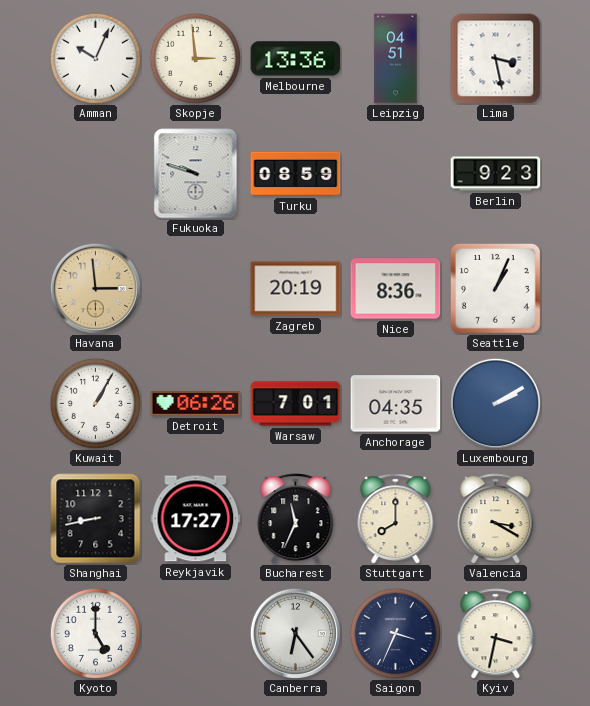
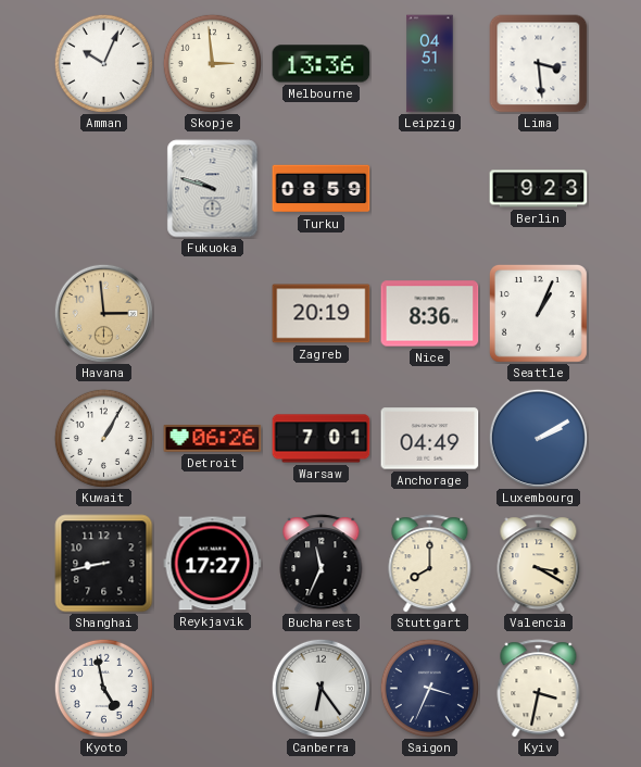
Lima: 3:28 -> 3:29 (539, 64)
Anchorage: 04:35 -> 04:49 (430, 439)
Kyoto: 5:00 -> 4:58 (103, 688)
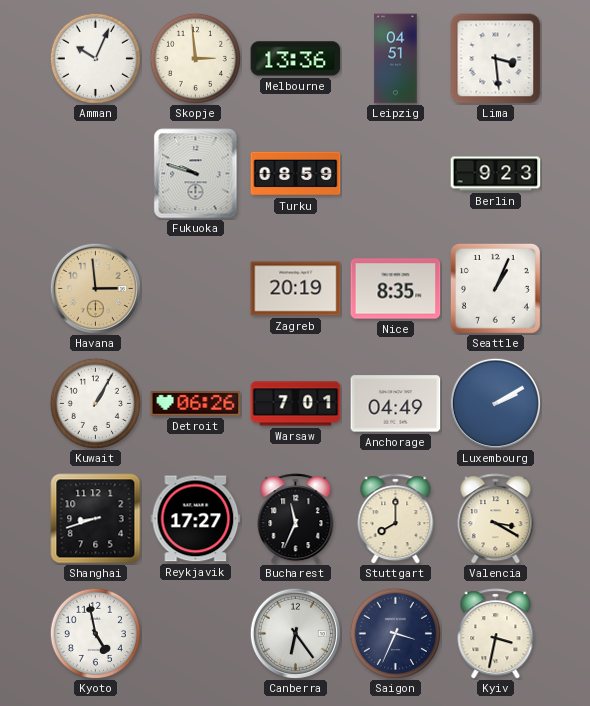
Nice: 8:36 -> 8:35 (396, 289)
Shanghai: 8:43 -> 8:42 (96, 519)
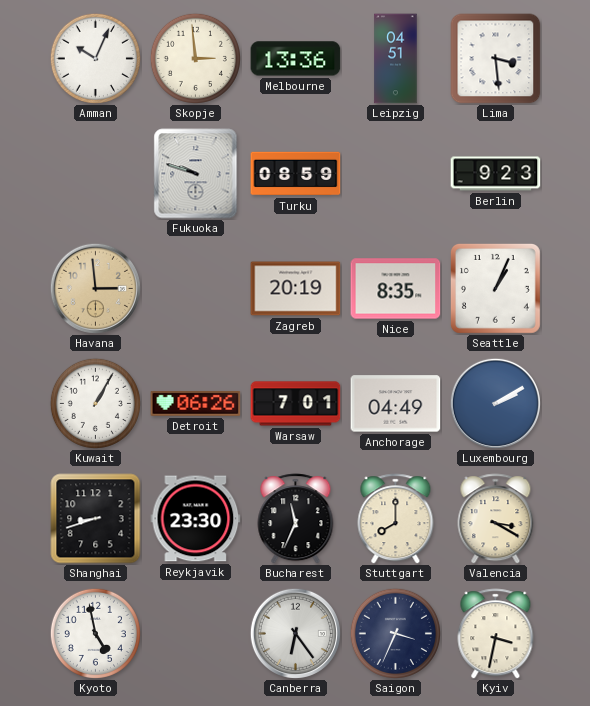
Reykjavik: 17:27 -> 23:30 (196, 519)
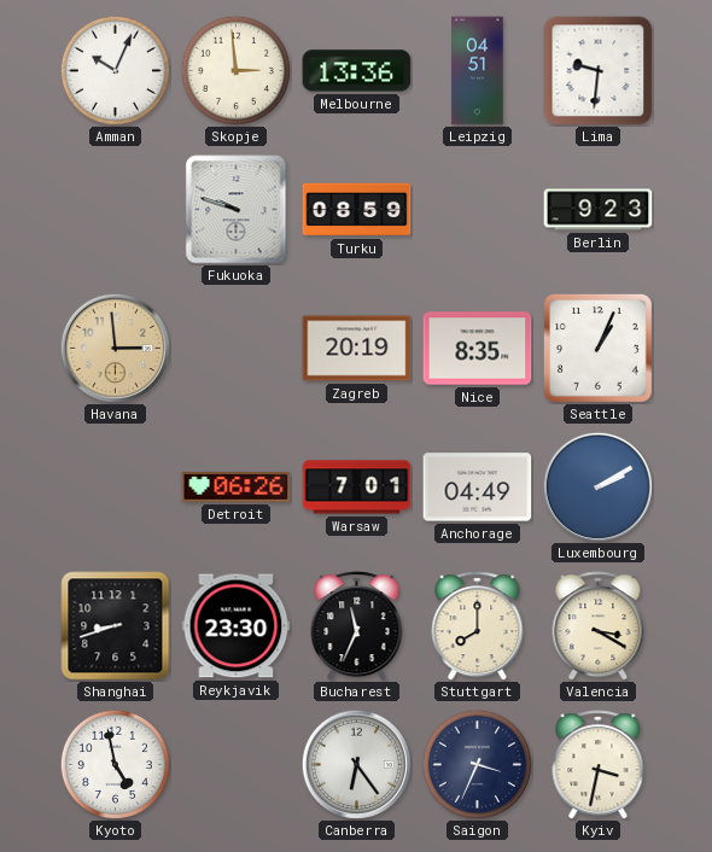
Lima: 3:29 -> 9:31 (599, 71)
Kuwait: 1:05 -> none (95, 403)
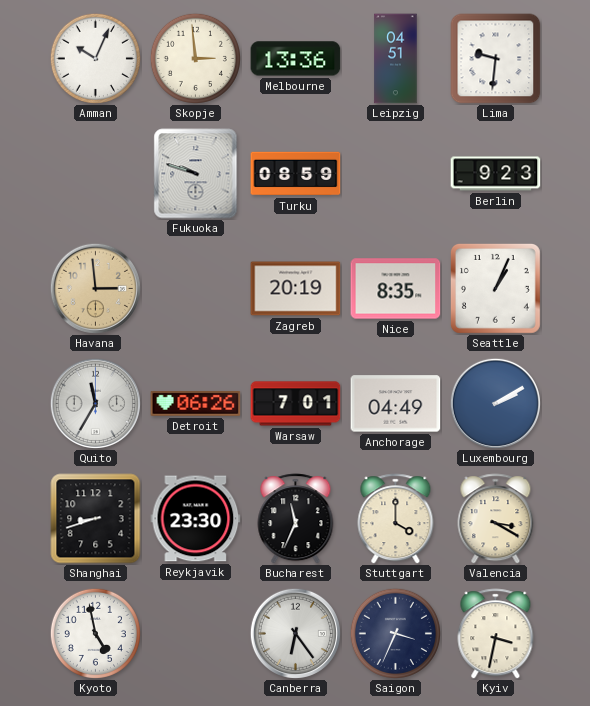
Quito: none -> 11:35 (95, 403)
Stuttgart: 8:00 -> 4:00 (396, 519)
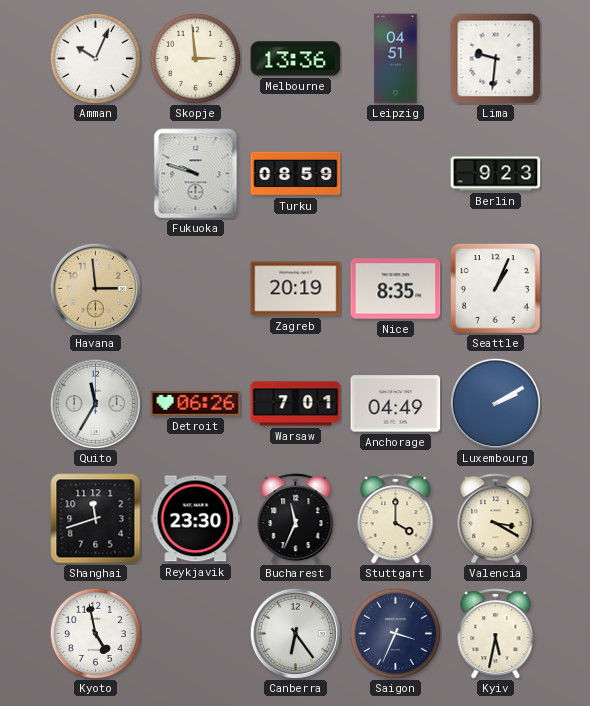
Shanghai: 8:42 -> 11:42 (96, 519)
Kyiv: 3:32 -> 5:32 (496, 634)
